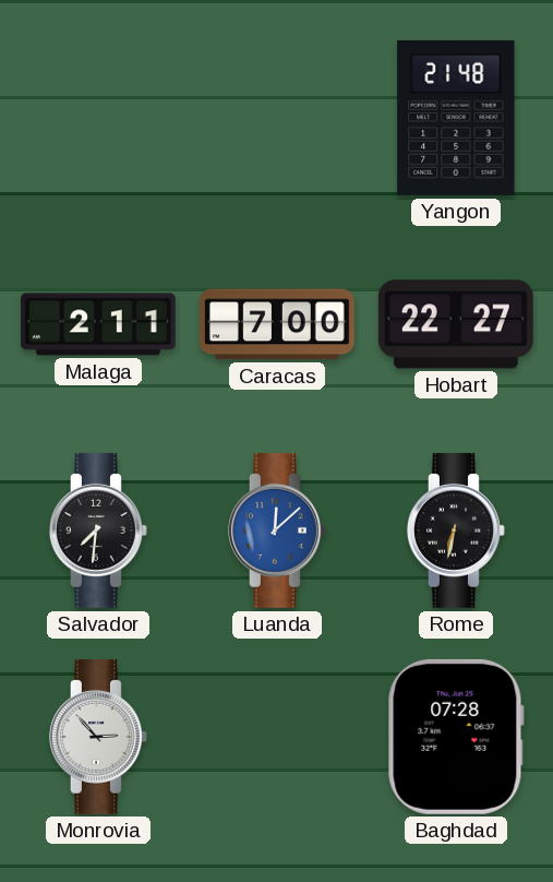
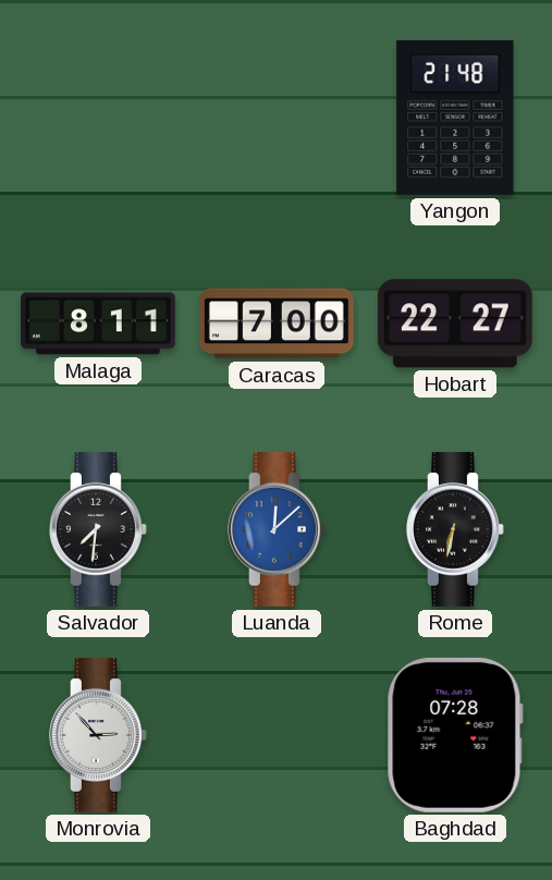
Malaga: 2:11 -> 8:11 (98, 323)
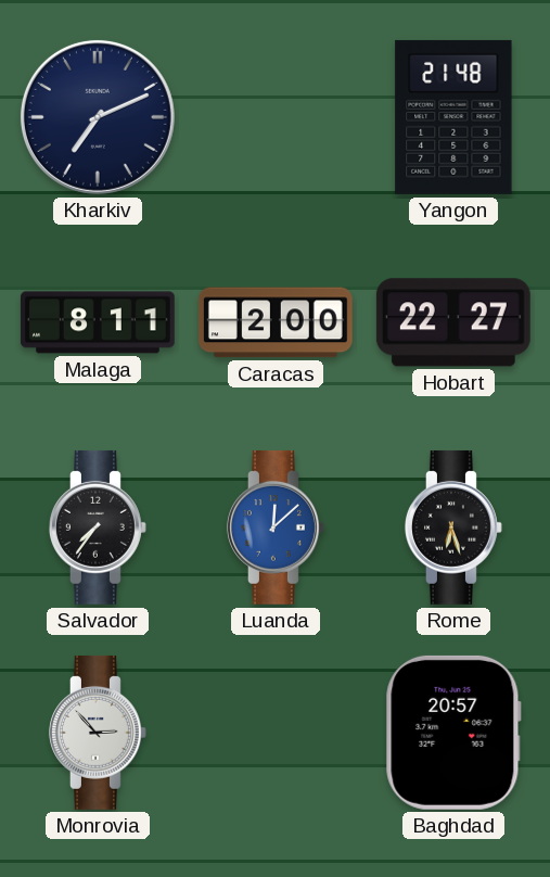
Kharkiv: none -> 7:11 (98, 117)
Caracas: 7:00 -> 2:00 (276, 322)
Salvador: 7:31 -> 7:36 (98, 528)
Rome: 6:32 -> 6:27 (453, 528)
Baghdad: 07:28 -> 20:57 (453, 733)
